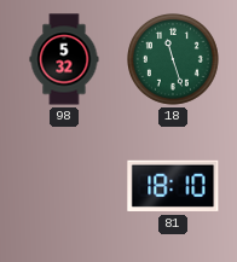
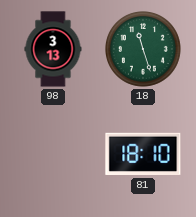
98: 5:32 -> 3:13 (53, 49)
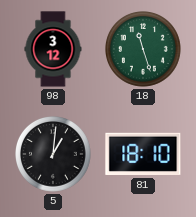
98: 3:13 -> 3:12 (53, 49)
5: none -> 1:01 (54, 155)
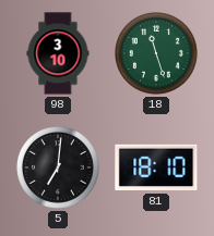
98: 3:12 -> 3:10 (58, 53)
5: 1:01 -> 7:01 (59, 169)
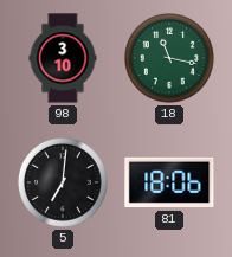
18: 11:27 -> 11:17 (170, 59)
81: 18:10 -> 18:06 (169, 182)
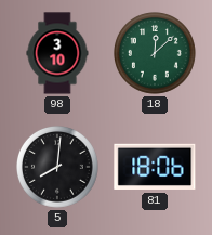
18: 11:17 -> 12:08 (156, 54)
5: 7:01 -> 8:01 (58, 168)
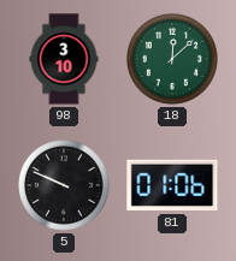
5: 8:01 -> 9:49 (65, 186)
81: 18:06 -> 01:06 (172, 185)
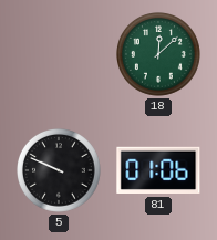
98: 3:10 -> none (64, 59)
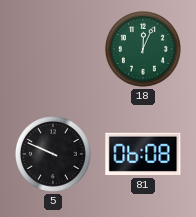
18: 12:08 -> 12:04 (144, 50)
81: 01:06 -> 06:08 (143, 154)
